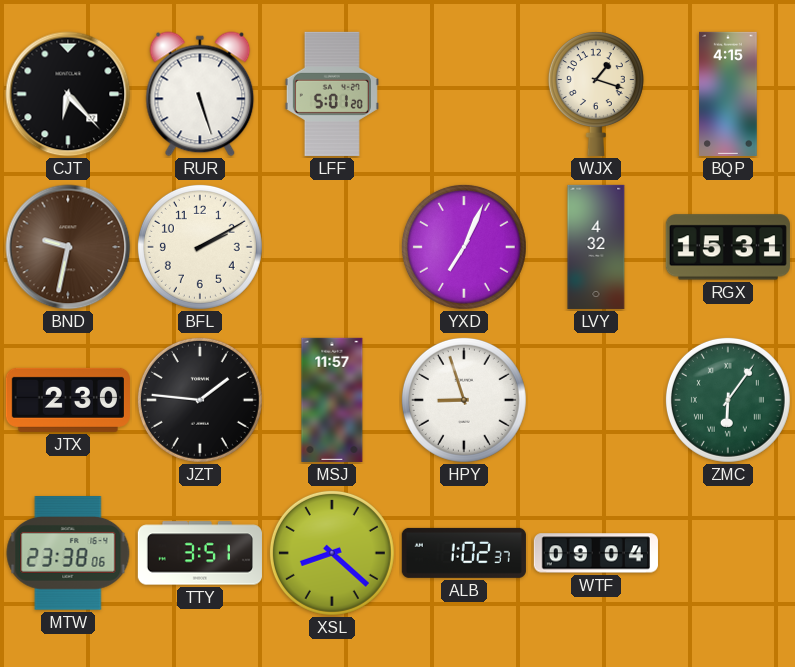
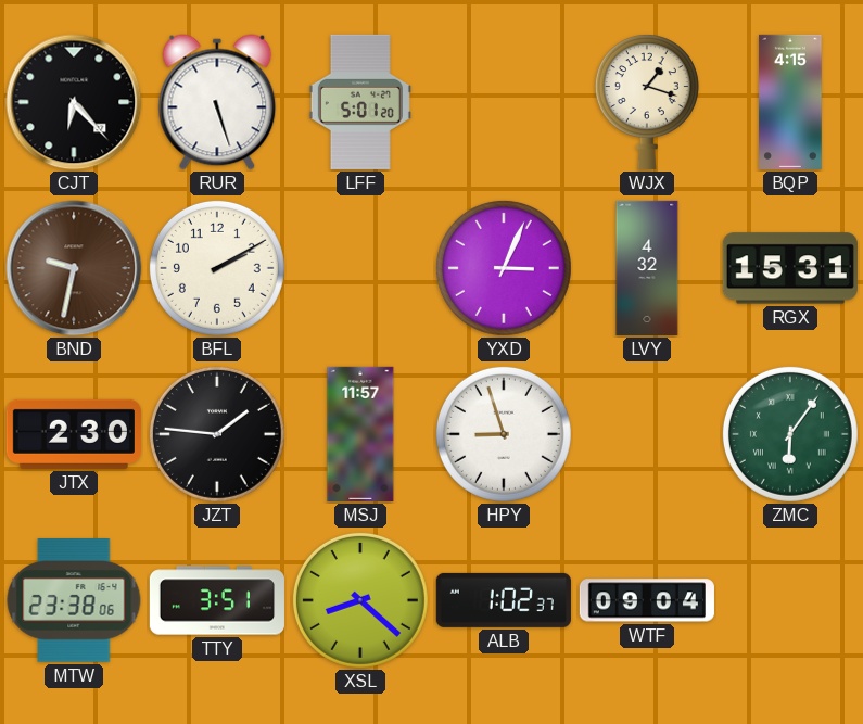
YXD: 7:04 -> 3:04 (504, 268)
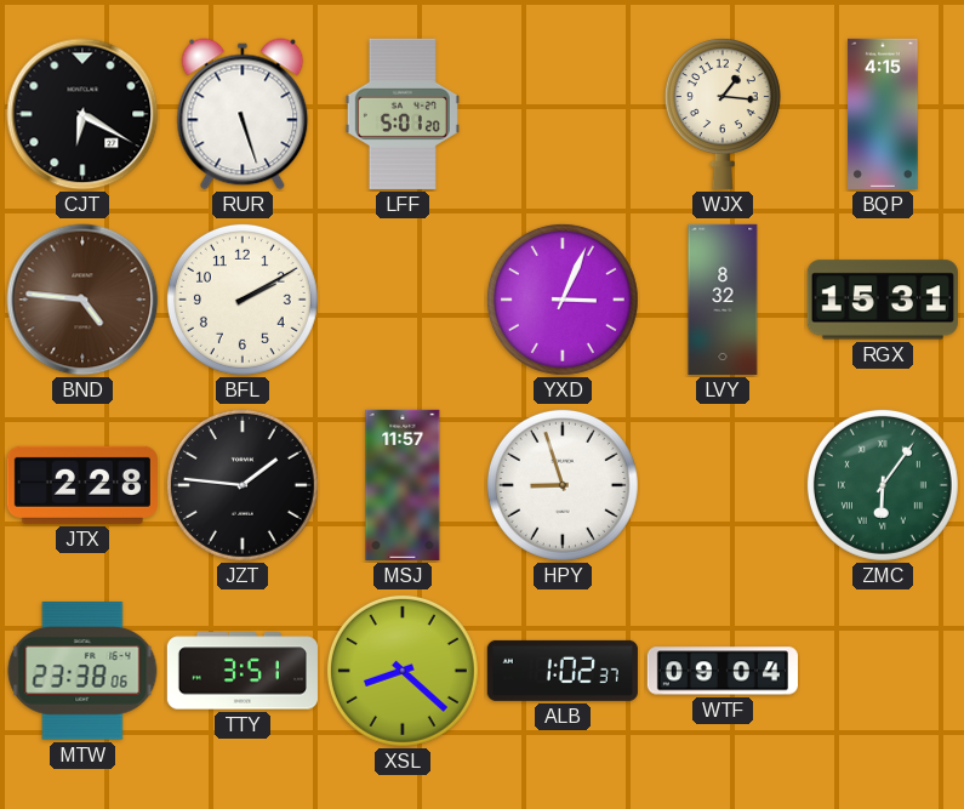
CJT: 6:23 -> 6:20 (82, 114)
WJX: 1:18 -> 1:16 (723, 114)
BND: 9:32 -> 4:46 (82, 300)
LVY: 4:32 -> 8:32 (723, 300)
JTX: 2:30 -> 2:28 (82, 485)
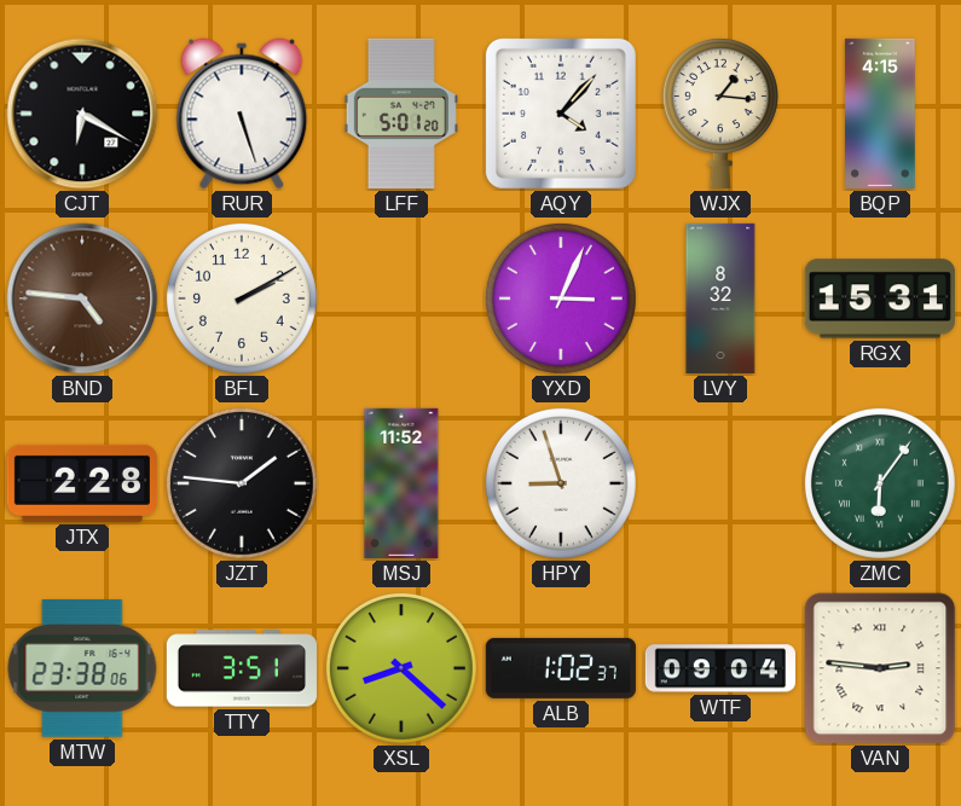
AQY: none -> 4:07 (561, 114)
MSJ: 11:57 -> 11:52 (401, 483)
VAN: none -> 2:46 (880, 668)
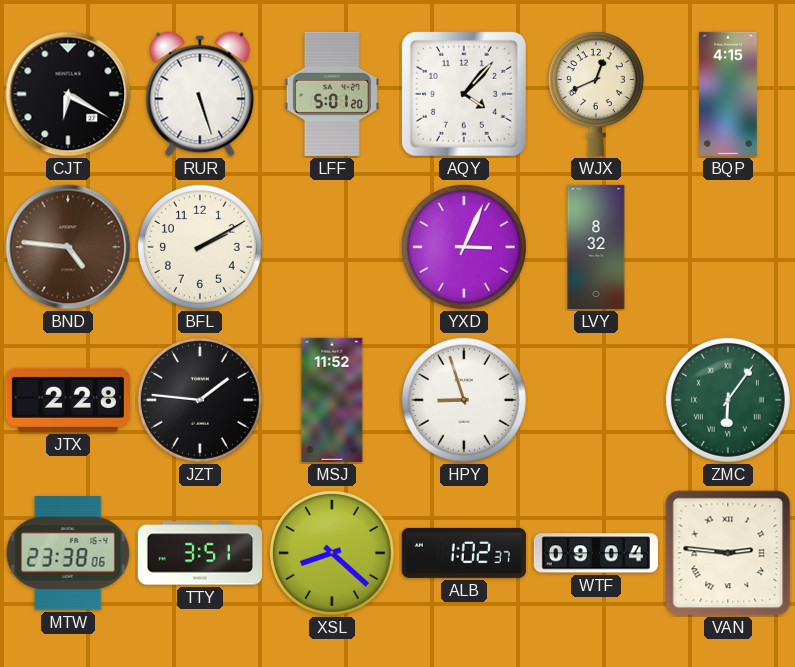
WJX: 1:16 -> 12:41 (596, 94)
RGX: 15:31 -> none (880, 298)
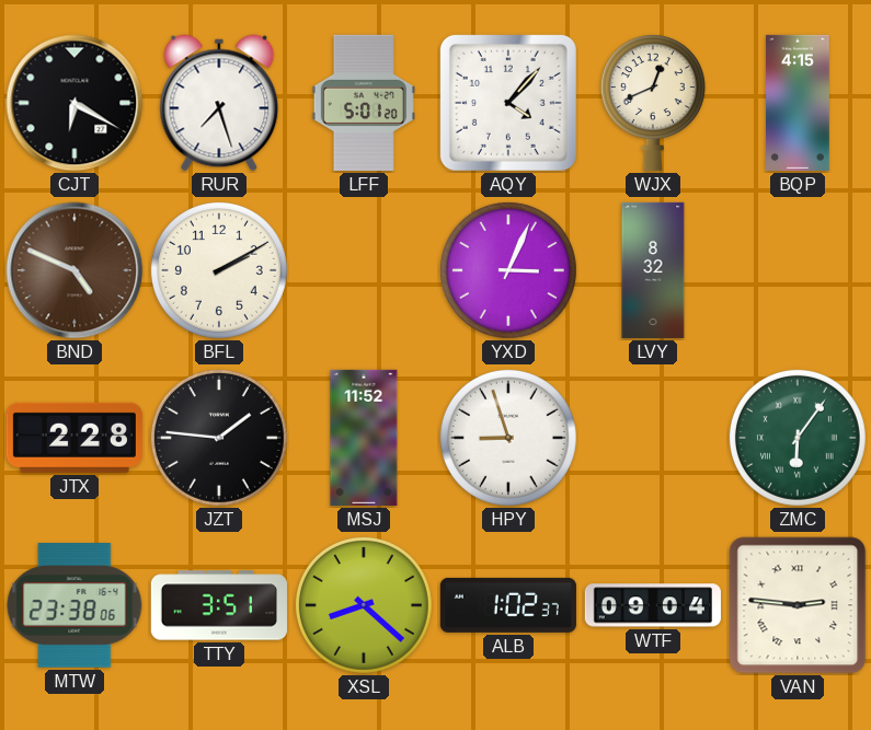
RUR: 5:27 -> 7:27 (219, 103)
BND: 4:46 -> 4:49 (75, 270)
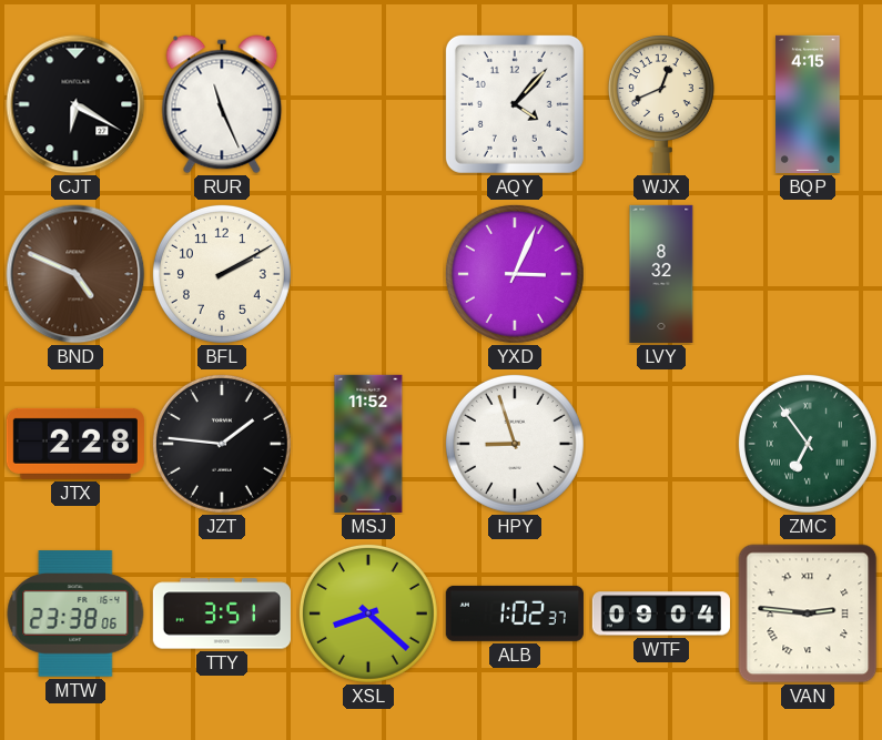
RUR: 7:27 -> 11:26 (222, 104)
LFF: 5:01 -> none (364, 103)
ZMC: 6:06 -> 6:54 (808, 444)
